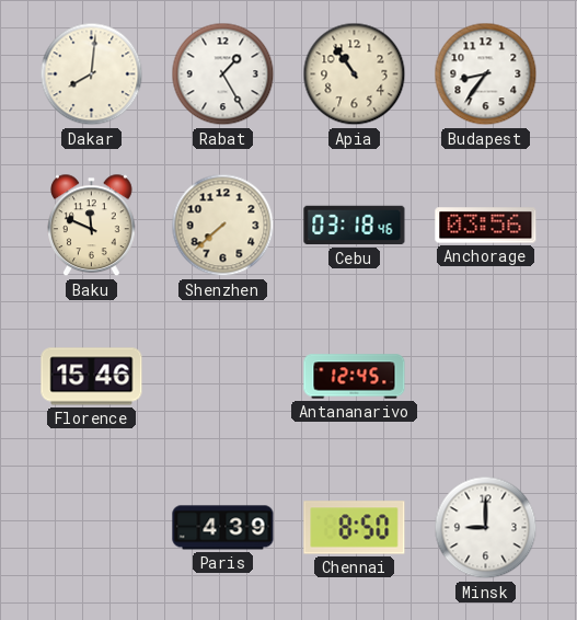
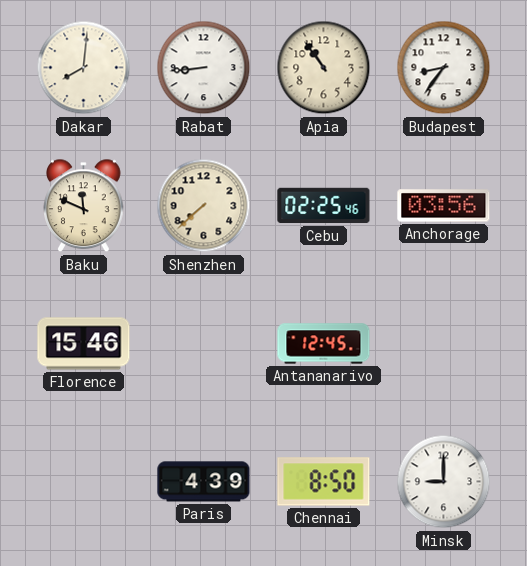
Rabat: 1:25 -> 8:44 (204, 68)
Cebu: 03:18 -> 02:25 (324, 206)
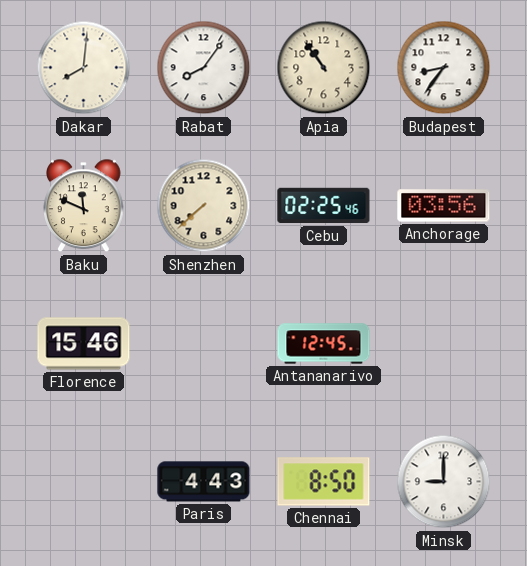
Rabat: 8:44 -> 8:06 (204, 68)
Paris: 4:39 -> 4:43 (204, 482)
